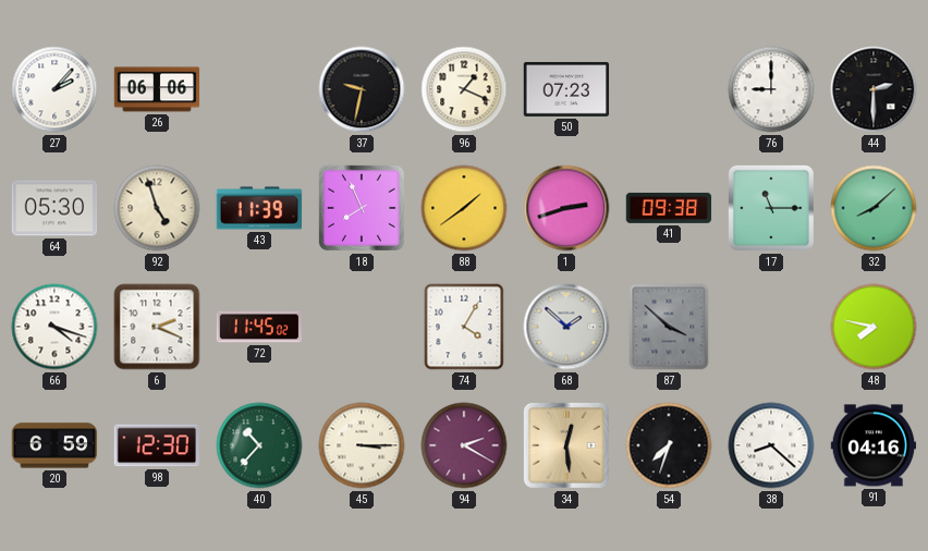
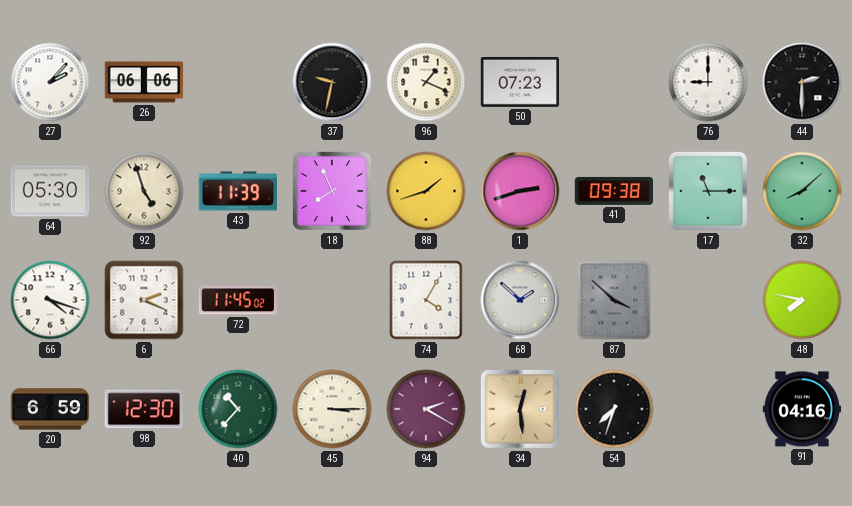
88: 1:39 -> 1:42 (426, 191)
38: 8:22 -> none (771, 445)
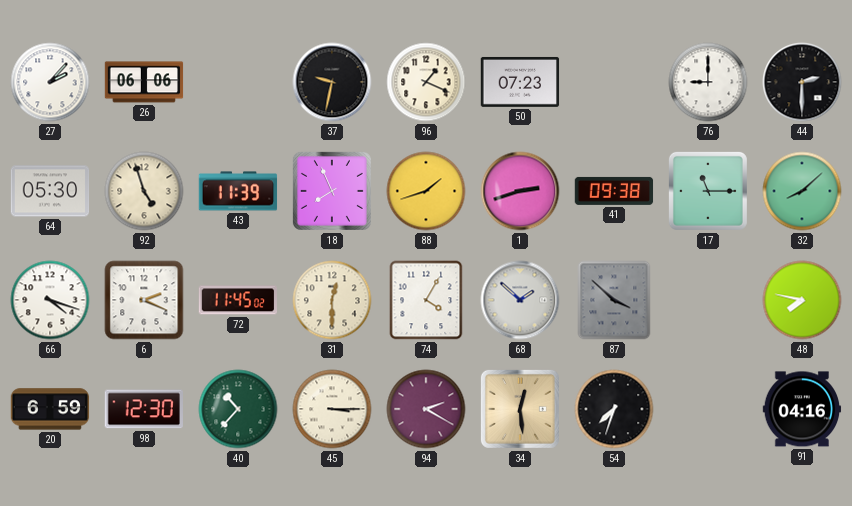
31: none -> 12:30 (332, 300)
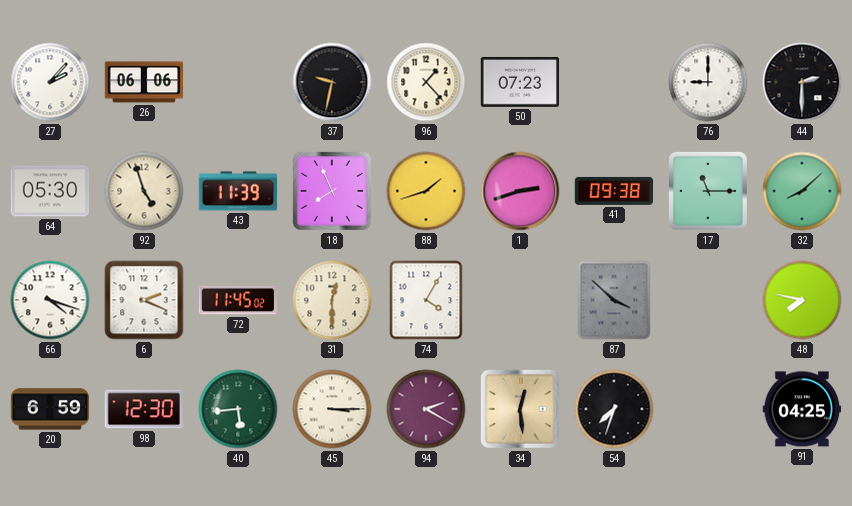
96: 1:19 -> 1:23 (426, 82)
68: 1:52 -> none (520, 300)
40: 10:37 -> 5:44 (238, 409)
91: 04:16 -> 04:25 (802, 409)
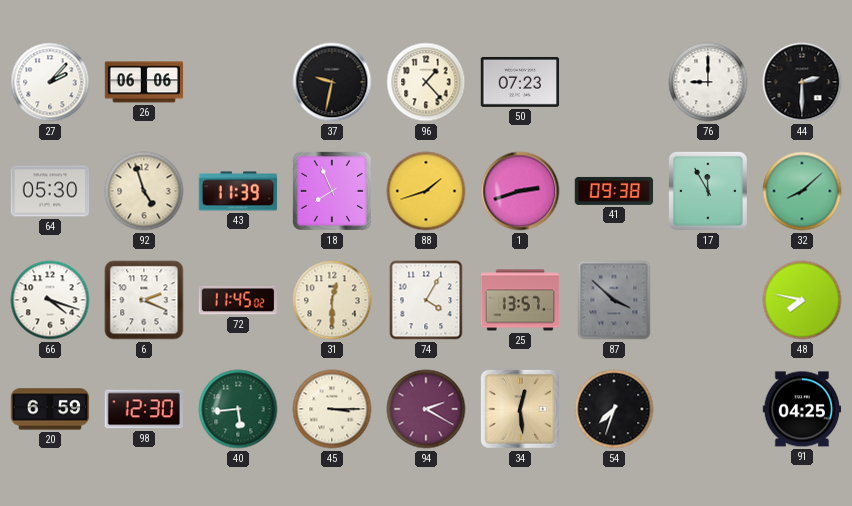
17: 11:15 -> 11:55 (708, 191)
25: none -> 13:57 (520, 300)
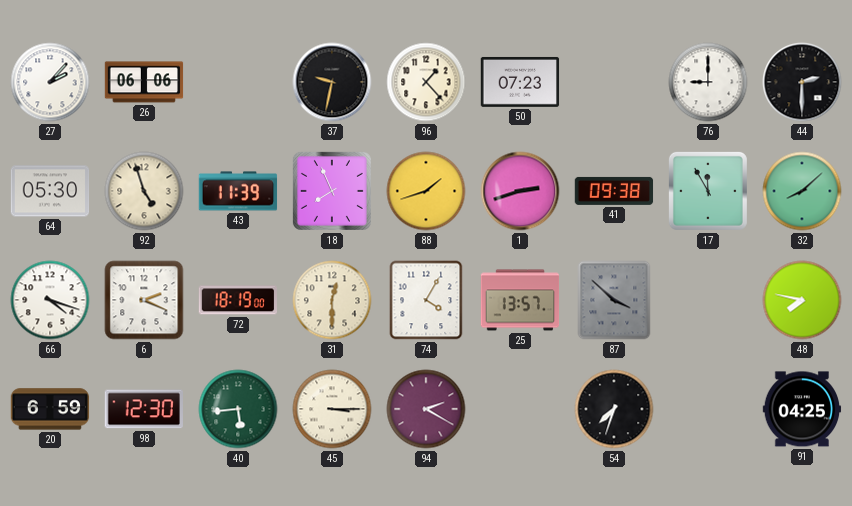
72: 11:45 -> 18:19 (237, 300)
34: 12:29 -> none (520, 409)
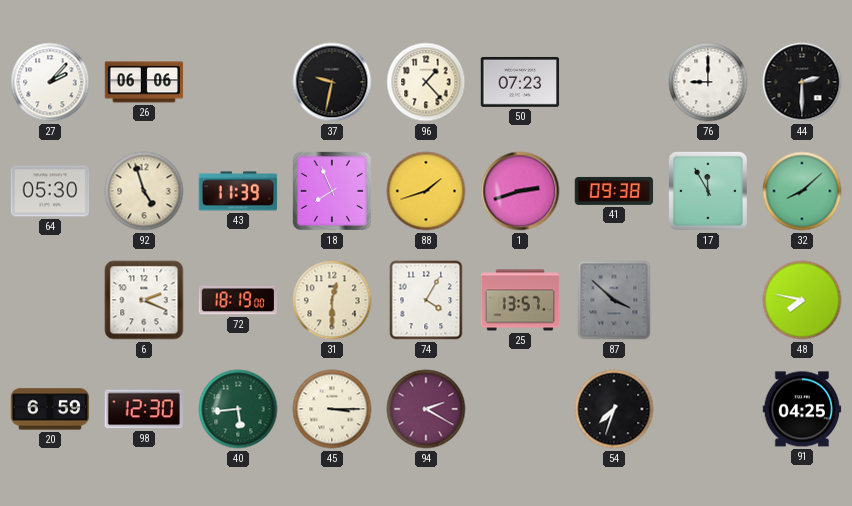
66: 4:18 -> none (50, 300)
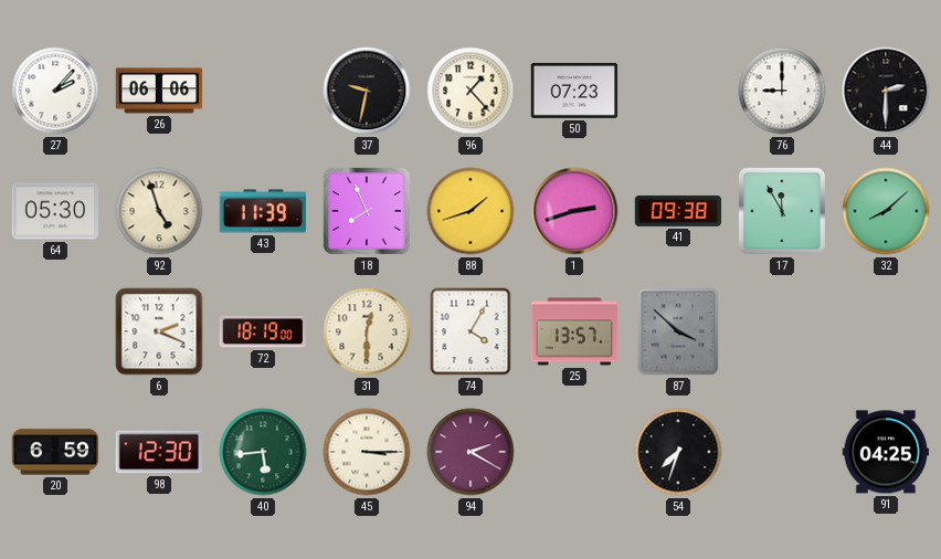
48: 7:47 -> none (802, 300)
